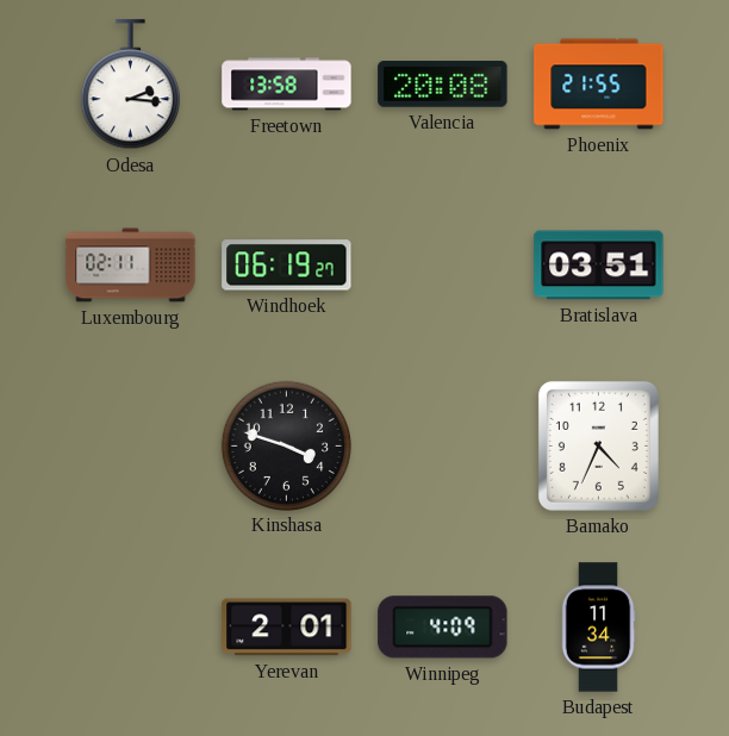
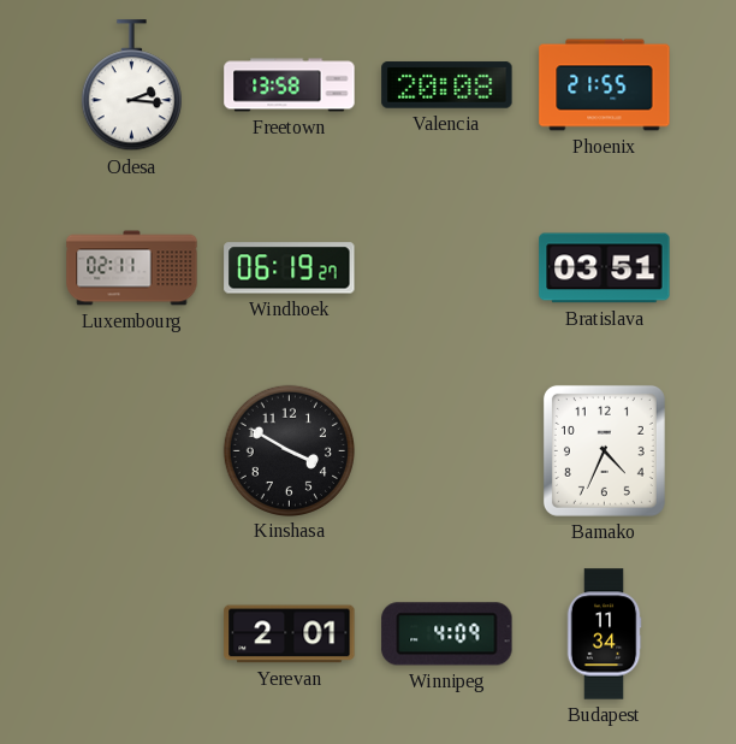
Kinshasa: 3:48 -> 3:50 (289, 450)
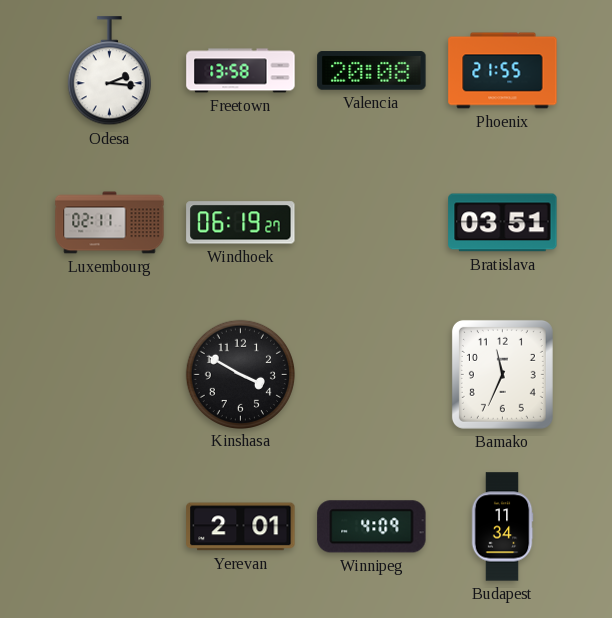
Bamako: 4:34 -> 11:34 (502, 374)
